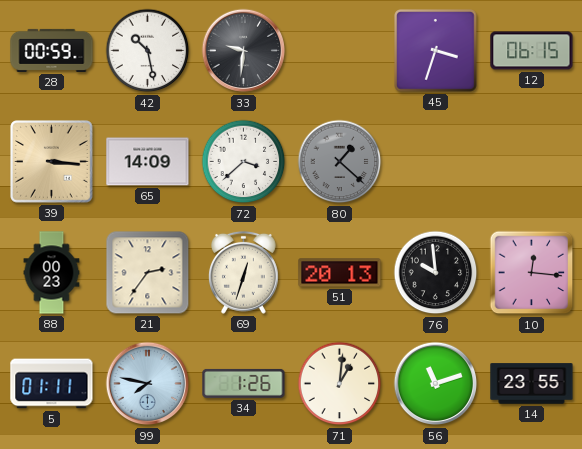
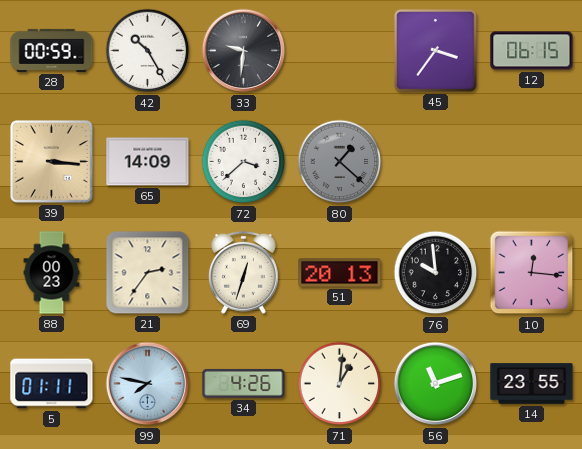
42: 10:28 -> 10:25 (148, 51)
45: 3:33 -> 3:36 (436, 51)
34: 1:26 -> 4:26 (244, 383)
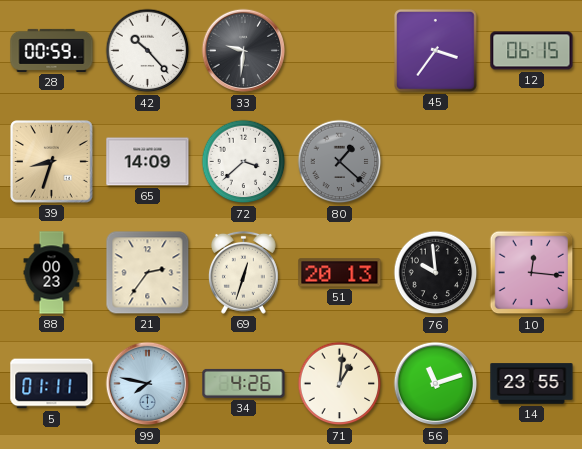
42: 10:25 -> 10:23 (148, 51)
39: 3:16 -> 8:33 (52, 162)
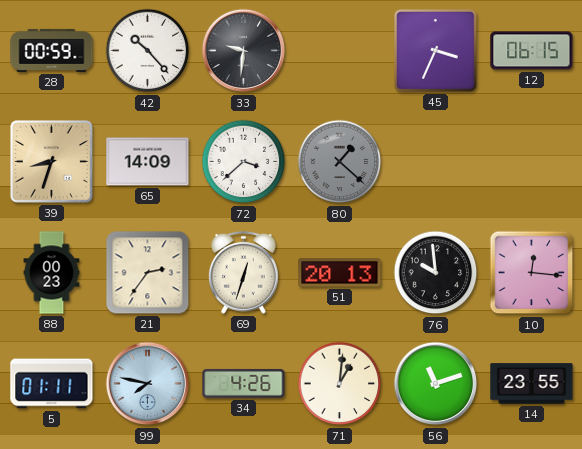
45: 3:36 -> 3:34 (436, 51)
